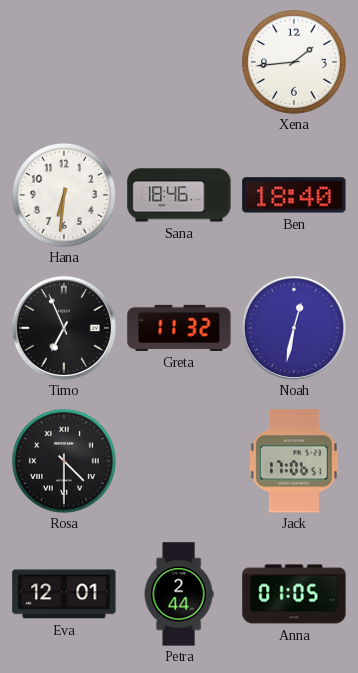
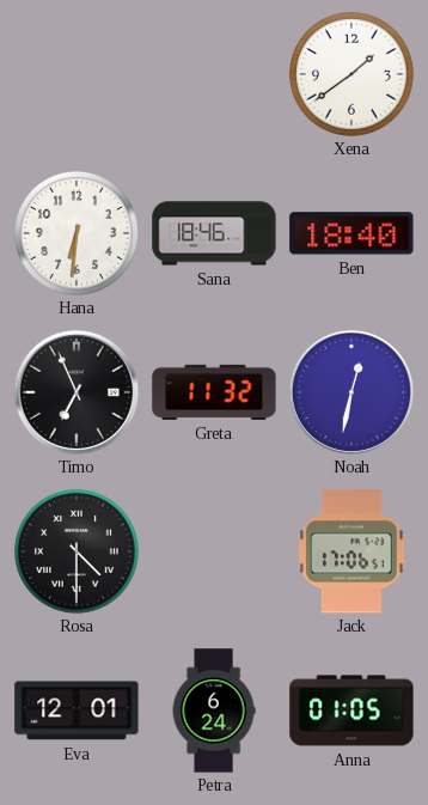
Xena: 1:44 -> 1:39 (351, 74)
Petra: 2:44 -> 6:24 (214, 711)
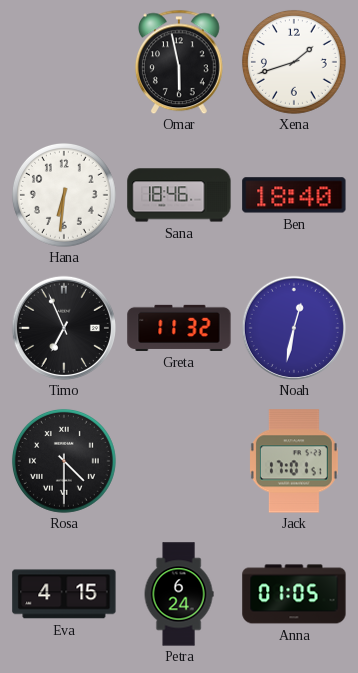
Omar: none -> 5:58 (179, 62)
Xena: 1:39 -> 1:42 (294, 62)
Jack: 17:06 -> 17:01 (294, 461)
Eva: 12:01 -> 4:15 (64, 594)
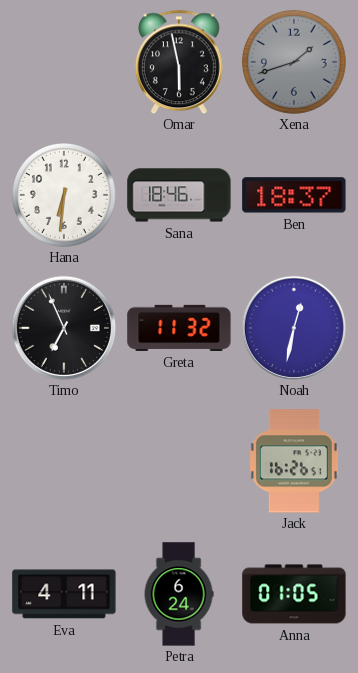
Xena dial: white -> grey (294, 62)
Ben: 18:40 -> 18:37 (294, 195)
Rosa: 4:30 -> none (64, 461)
Jack: 17:01 -> 16:26 (294, 461)
Eva: 4:15 -> 4:11 (64, 594)
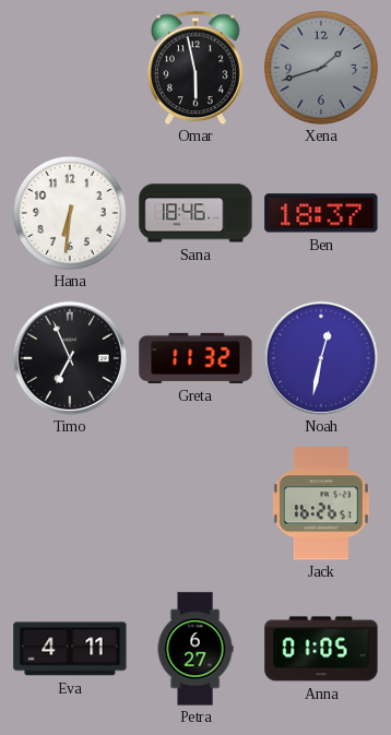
Petra: 6:24 -> 6:27 (195, 649)
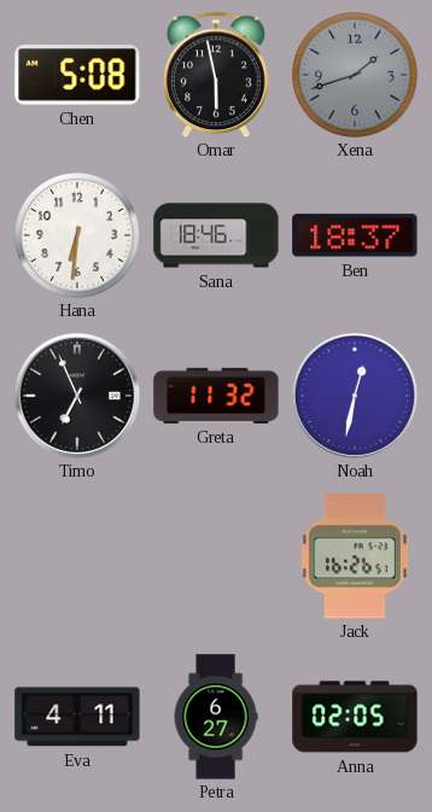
Chen: none -> 5:08 (77, 75)
Anna: 01:05 -> 02:05 (355, 717)
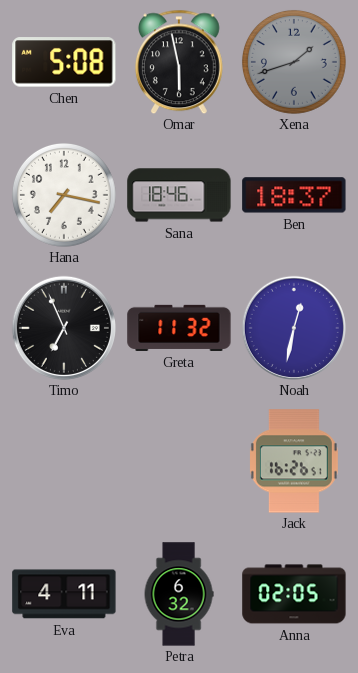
Hana: 6:31 -> 7:17 (64, 195)
Petra: 6:27 -> 6:32 (179, 594)
